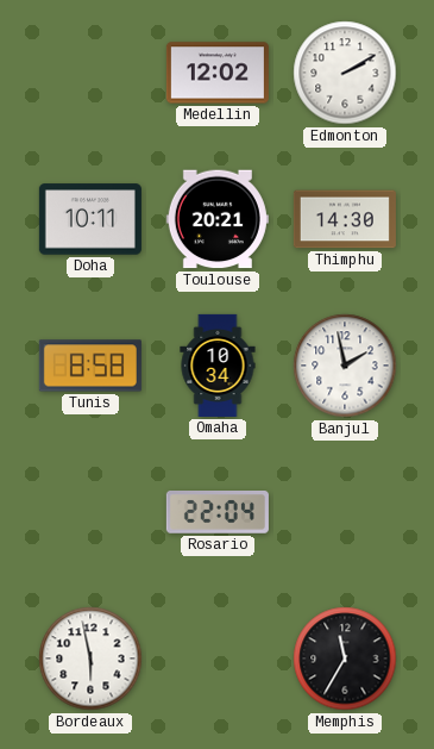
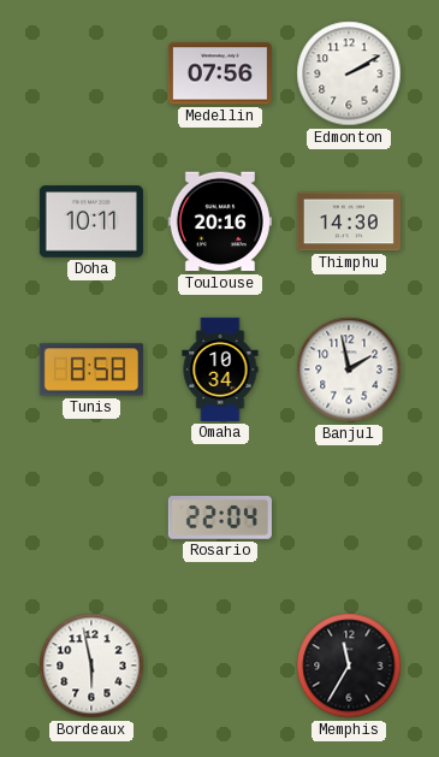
Medellin: 12:02 -> 07:56 (220, 73)
Toulouse: 20:21 -> 20:16 (220, 221)
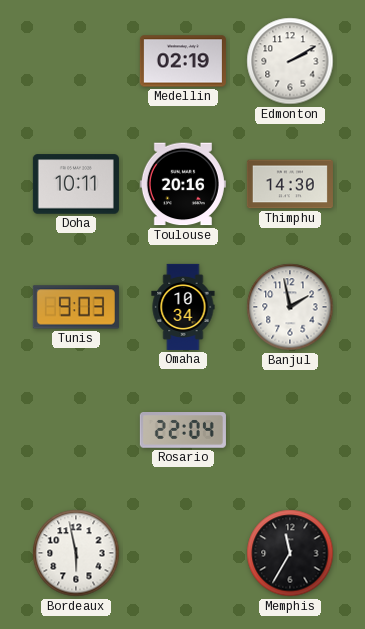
Medellin: 07:56 -> 02:19 (183, 61)
Tunis: 8:58 -> 9:03 (76, 307)
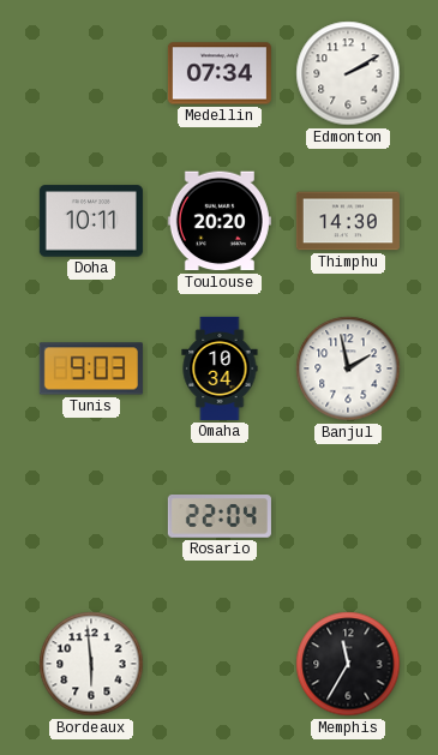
Medellin: 02:19 -> 07:34 (220, 73)
Toulouse: 20:16 -> 20:20 (220, 221)
Bordeaux: 5:58 -> 5:59 (91, 664)
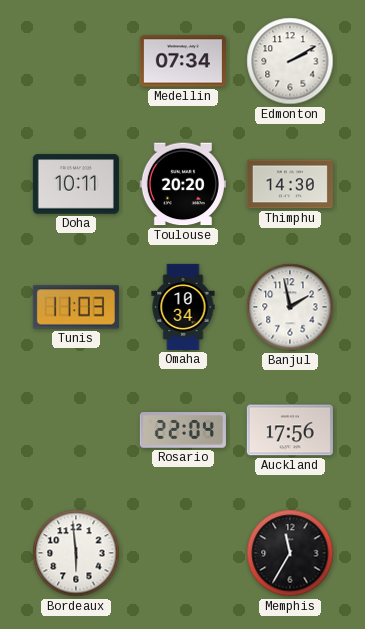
Tunis: 9:03 -> 11:03 (76, 307)
Auckland: none -> 17:56 (290, 430)
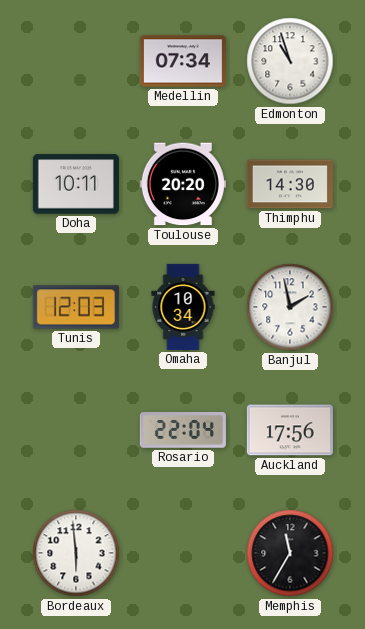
Edmonton: 2:10 -> 10:57 (290, 61)
Tunis: 11:03 -> 12:03 (76, 307)
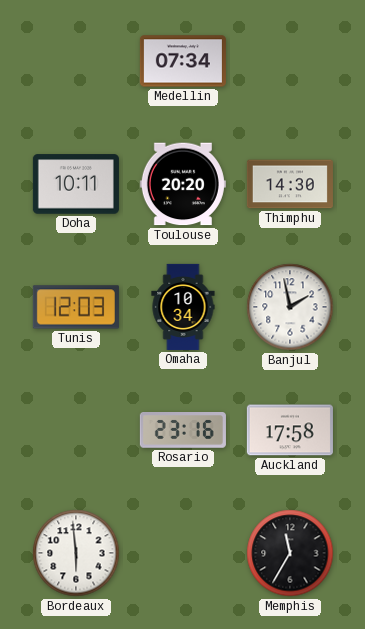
Edmonton: 10:57 -> none (290, 61)
Rosario: 22:04 -> 23:16 (183, 431)
Auckland: 17:56 -> 17:58 (290, 430)
